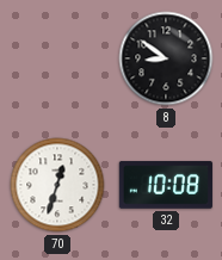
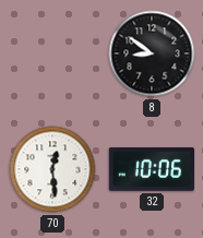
70: 12:33 -> 12:29 (52, 169)
32: 10:08 -> 10:06 (152, 169)
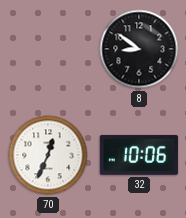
70: 12:29 -> 12:34 (48, 155)
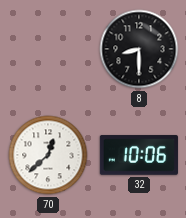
8: 8:51 -> 8:30 (139, 49)
70: 12:34 -> 12:38 (48, 155)
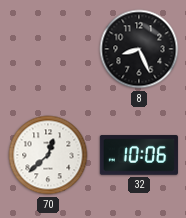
8: 8:30 -> 8:26 (139, 49)
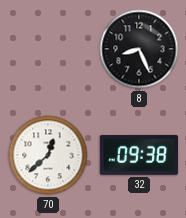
32: 10:06 -> 09:38 (139, 155)
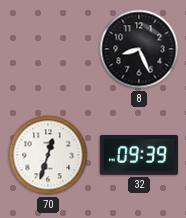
70: 12:38 -> 12:33 (48, 155)
32: 09:38 -> 09:39 (139, 155)
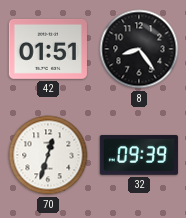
42: none -> 01:51 (48, 49)
8: 8:26 -> 8:24 (139, 49)
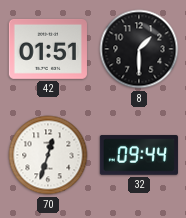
8: 8:24 -> 1:30 (139, 49)
32: 09:39 -> 09:44 (139, 155)
